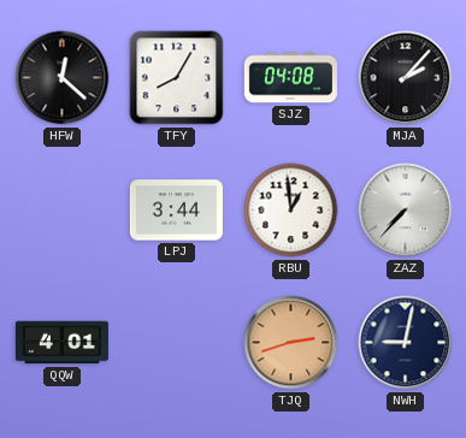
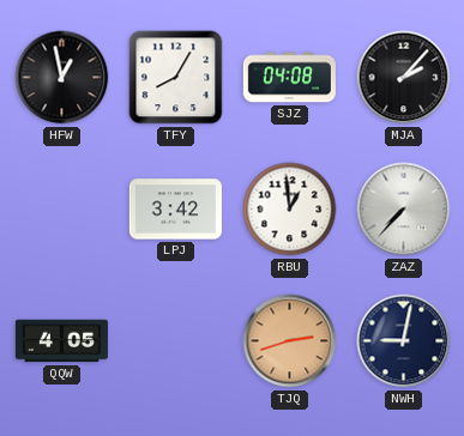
HFW: 12:22 -> 12:58 (62, 78)
LPJ: 3:44 -> 3:42 (175, 210)
QQW: 4:01 -> 4:05 (61, 341)
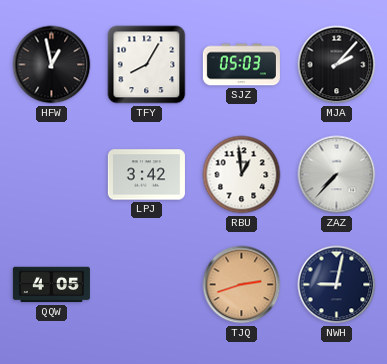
SJZ: 04:08 -> 05:03 (241, 65)
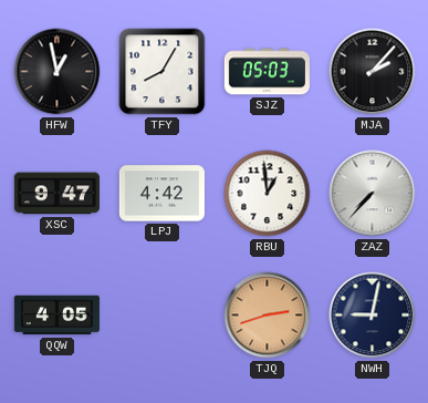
XSC: none -> 9:47 (56, 194)
LPJ: 3:42 -> 4:42 (161, 194)
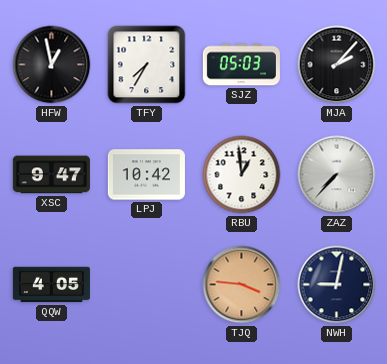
TFY: 8:05 -> 7:35 (147, 65)
LPJ: 4:42 -> 10:42 (146, 175)
TJQ: 2:42 -> 3:46 (242, 285)
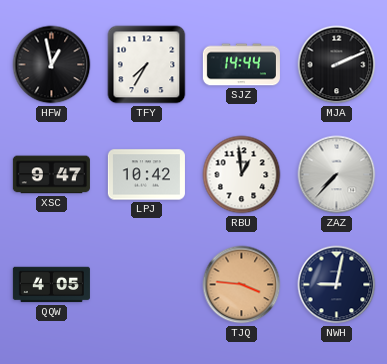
SJZ: 05:03 -> 14:44 (241, 65)
MJA: 2:07 -> 2:11 (337, 65)
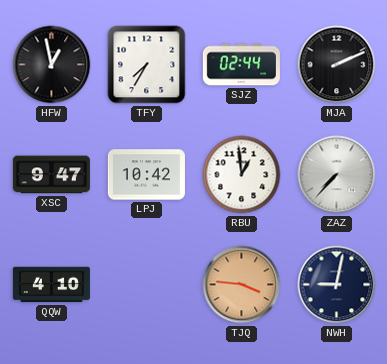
SJZ: 14:44 -> 02:44 (241, 65)
QQW: 4:05 -> 4:10 (51, 285)
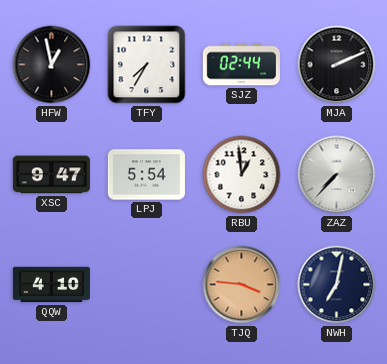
LPJ: 10:42 -> 5:54 (146, 175)
NWH: 9:02 -> 7:02 (337, 285)
